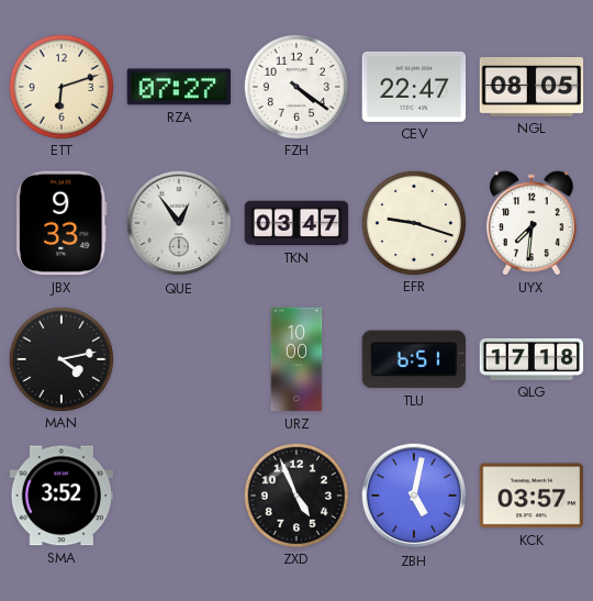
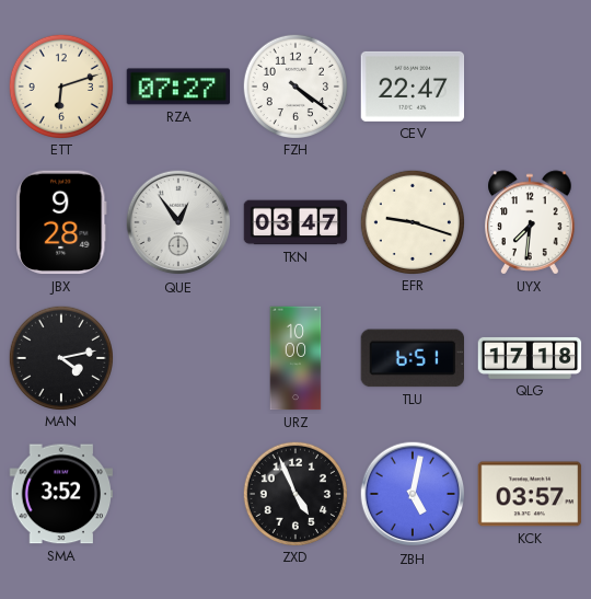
NGL: 08:05 -> none (532, 87)
JBX: 9:33 -> 9:28 (61, 222)
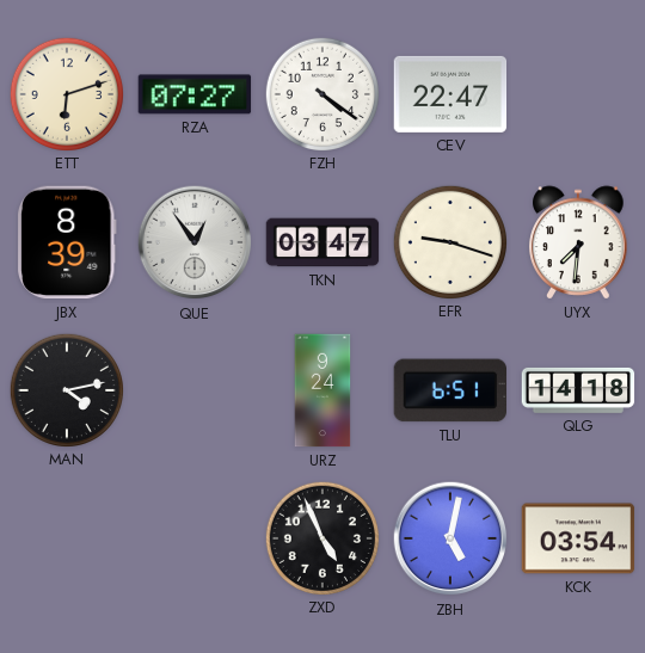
JBX: 9:28 -> 8:39 (67, 242)
URZ: 10:00 -> 9:24 (322, 390)
QLG: 17:18 -> 14:18 (578, 390)
SMA: 3:52 -> none (61, 494)
KCK: 03:57 -> 03:54 (578, 538)
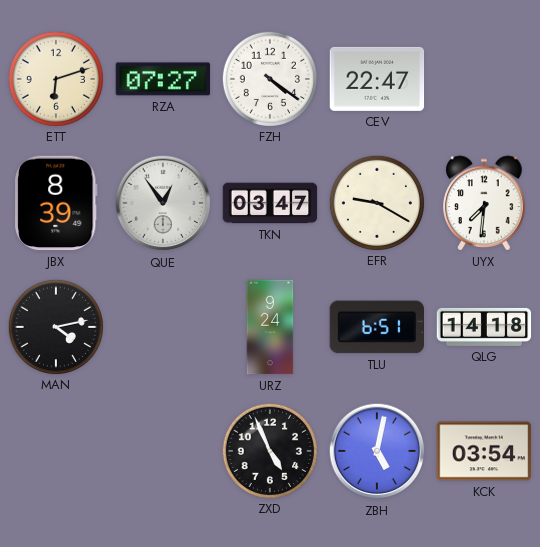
EFR: 9:18 -> 9:20 (376, 202)
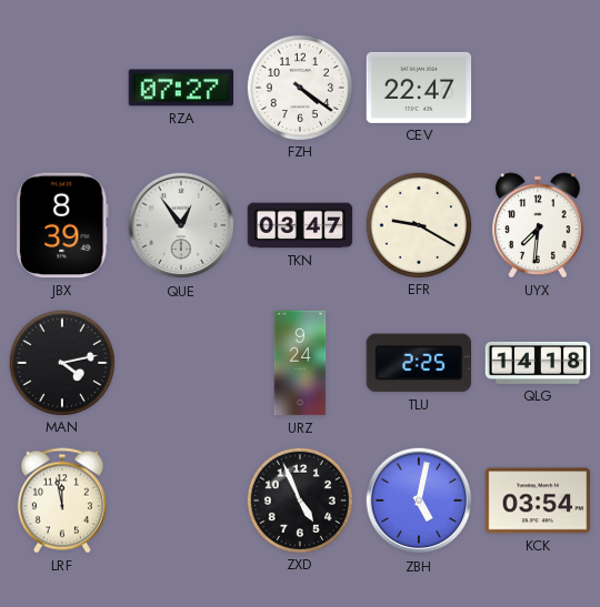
ETT: 6:12 -> none (55, 78)
TLU: 6:51 -> 2:25 (418, 363)
LRF: none -> 11:58 (62, 500)
